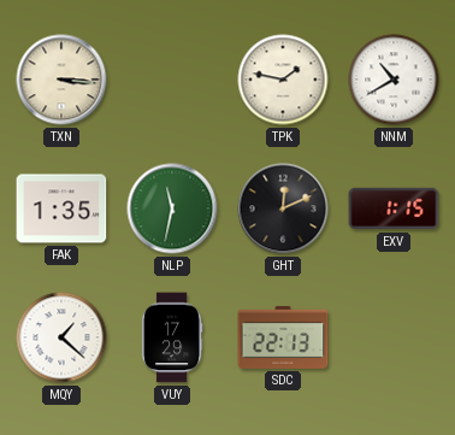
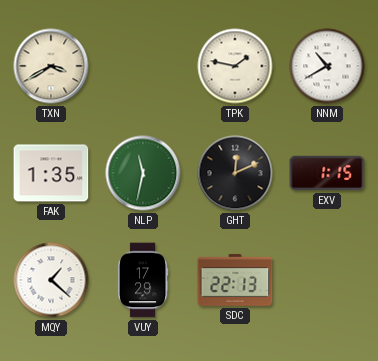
TXN: 3:16 -> 3:40 (51, 66)
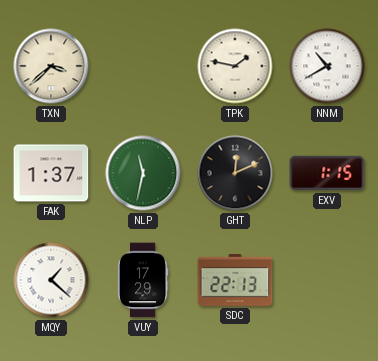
TXN: 3:40 -> 3:38 (51, 66)
FAK: 1:35 -> 1:37 (51, 173)
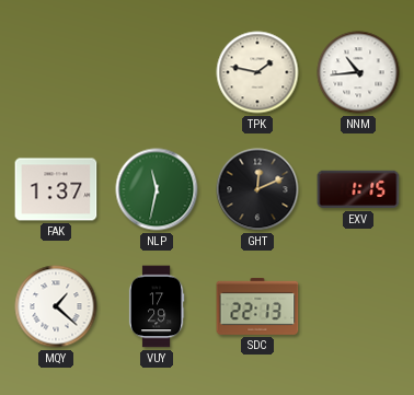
TXN: 3:38 -> none (51, 66)
NNM: 10:40 -> 10:44 (358, 72)
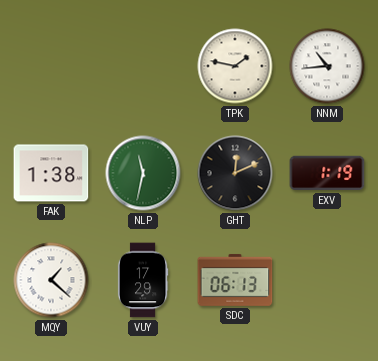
FAK: 1:37 -> 1:38 (51, 173)
EXV: 1:15 -> 1:19 (327, 173)
SDC: 22:13 -> 06:13 (235, 280)
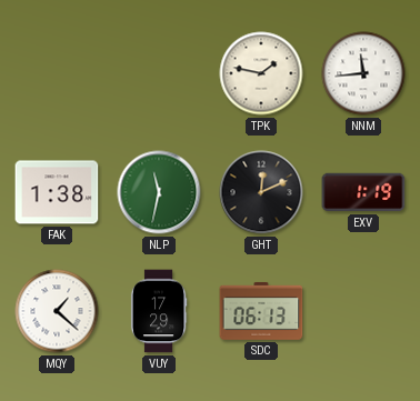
NNM: 10:44 -> 11:44 (363, 73)
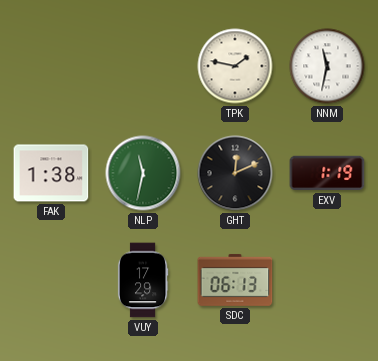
NNM: 11:44 -> 11:32 (327, 66)
MQY: 1:22 -> none (57, 311)
